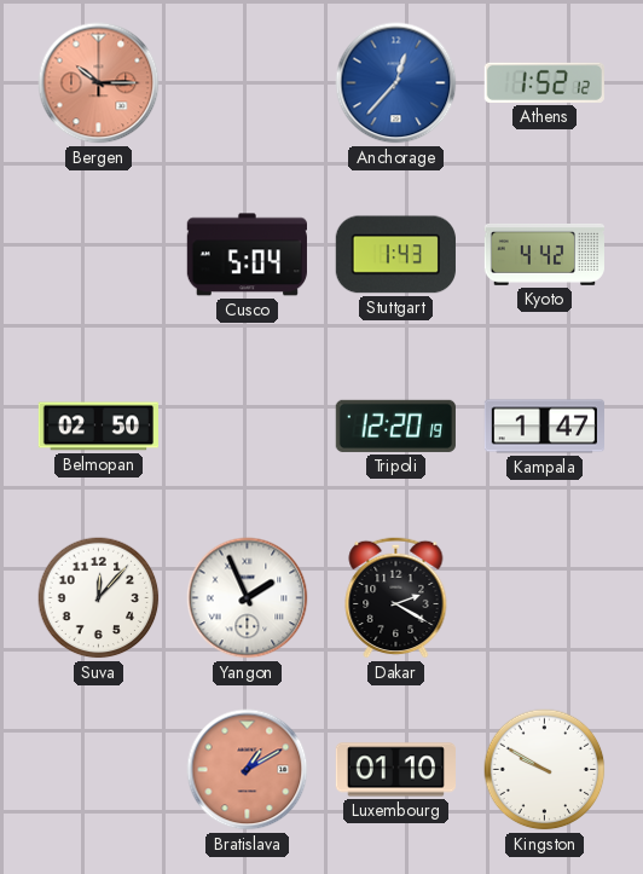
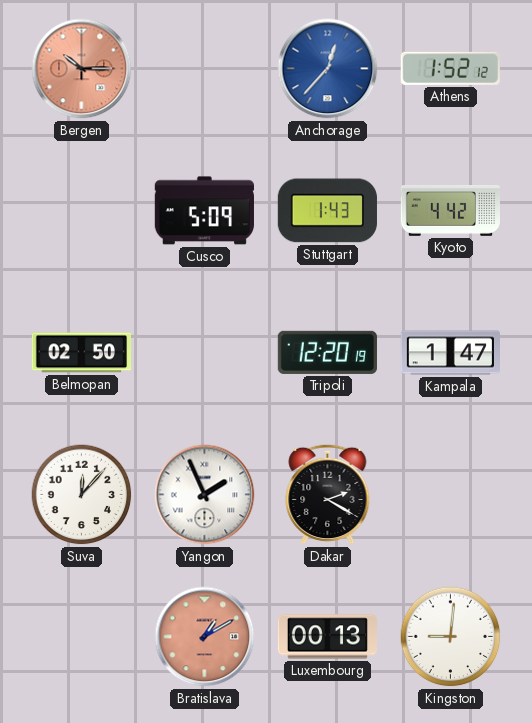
Cusco: 5:04 -> 5:09 (204, 211)
Luxembourg: 01:10 -> 00:13 (327, 637)
Kingston: 9:50 -> 9:01 (451, 637)
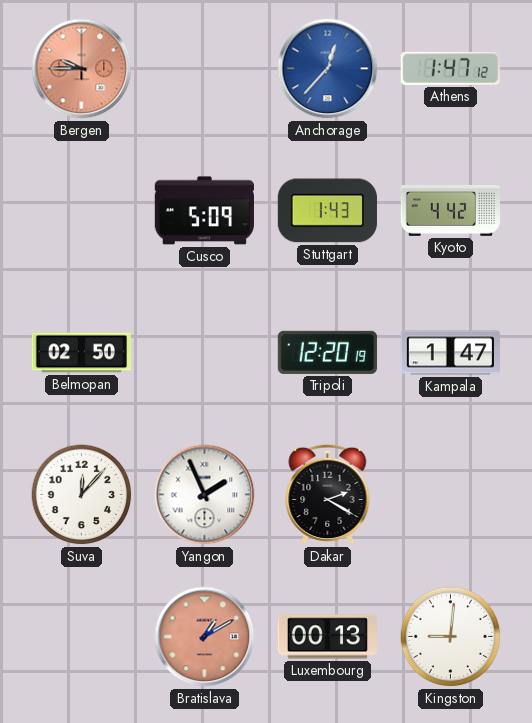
Bergen: 10:15 -> 9:45 (82, 69)
Athens: 1:52 -> 1:47 (450, 68)
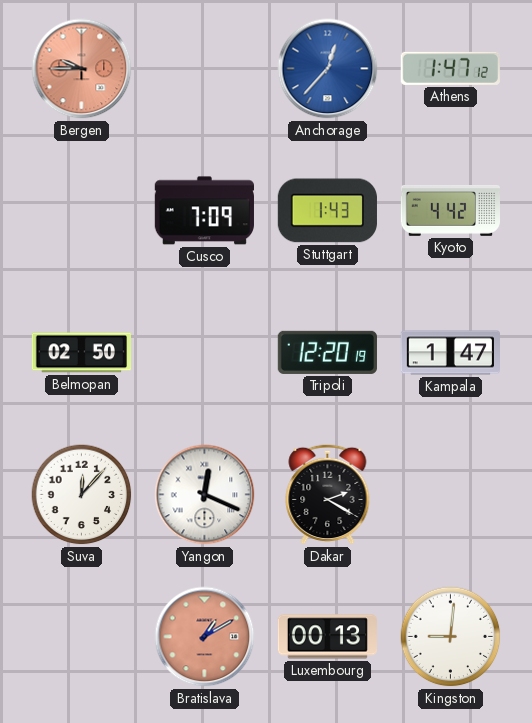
Cusco: 5:09 -> 7:09 (204, 211)
Yangon: 1:56 -> 12:19 (205, 495)
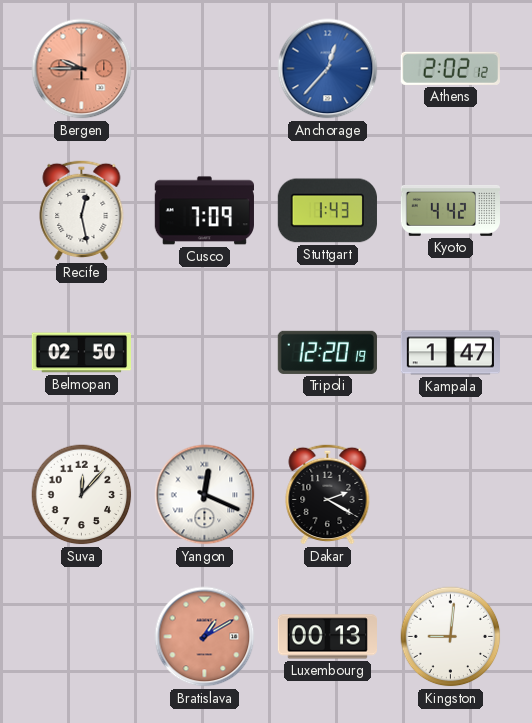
Athens: 1:47 -> 2:02 (450, 68)
Recife: none -> 12:28 (82, 210)
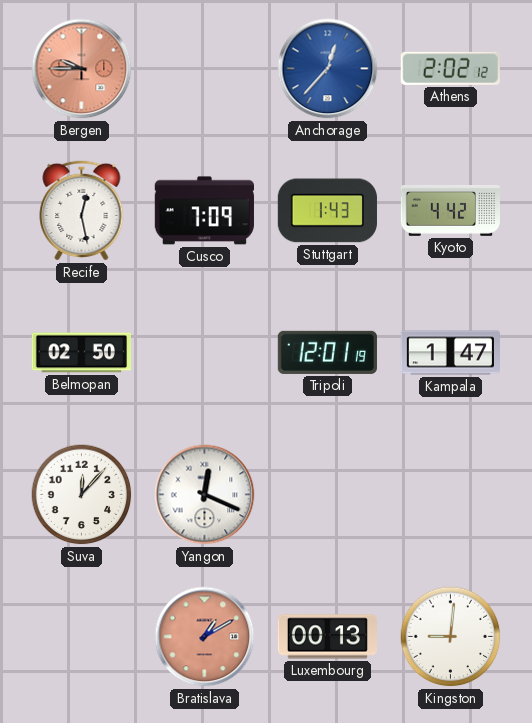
Tripoli: 12:20 -> 12:01 (327, 352)
Dakar: 2:20 -> none (328, 494)
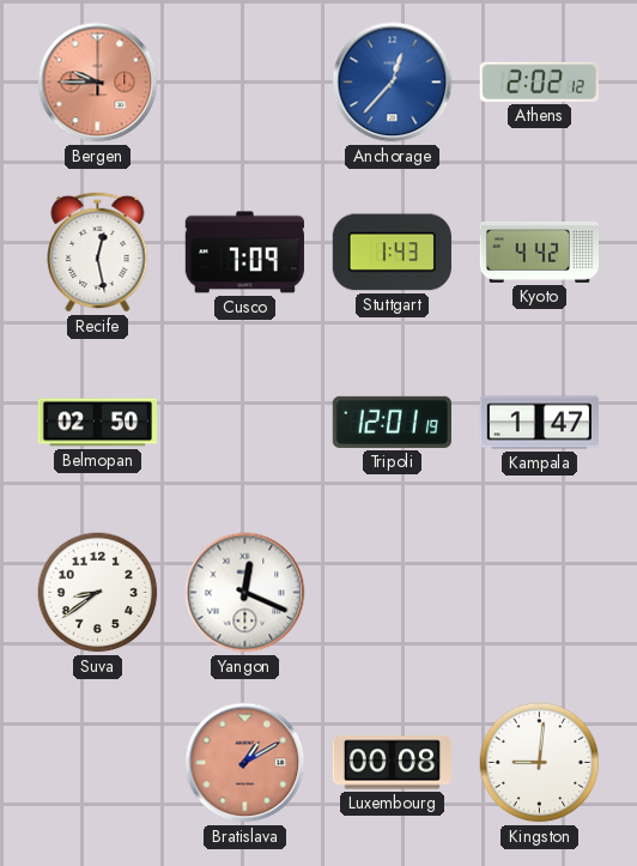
Suva: 12:07 -> 8:39 (98, 593)
Luxembourg: 00:13 -> 00:08 (392, 763)
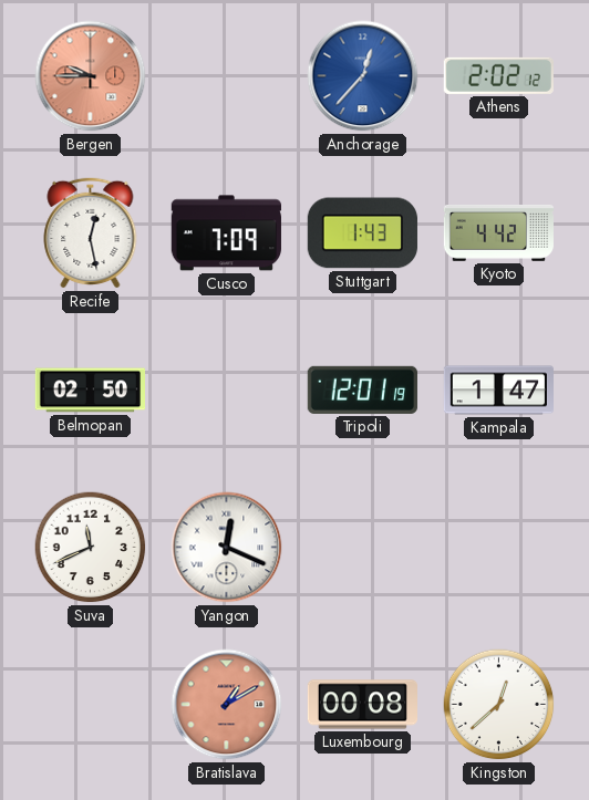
Suva: 8:39 -> 11:41 (91, 548)
Kingston: 9:01 -> 12:38 (499, 705)
